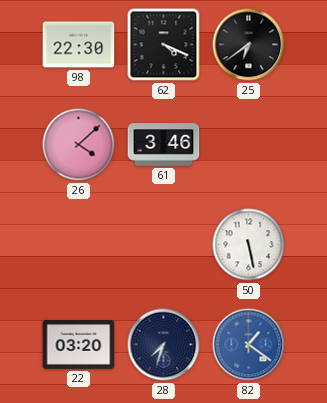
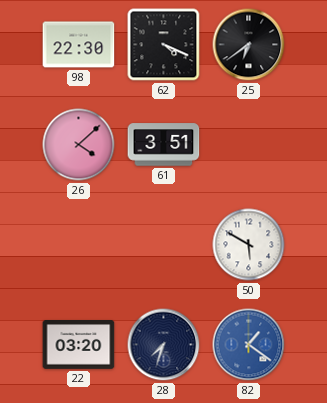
61: 3:46 -> 3:51 (164, 145)
50: 5:28 -> 5:50 (249, 245)
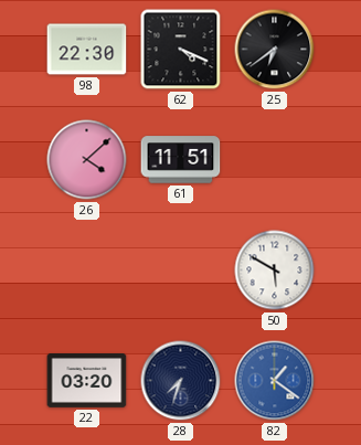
61: 3:51 -> 11:51 (181, 160)
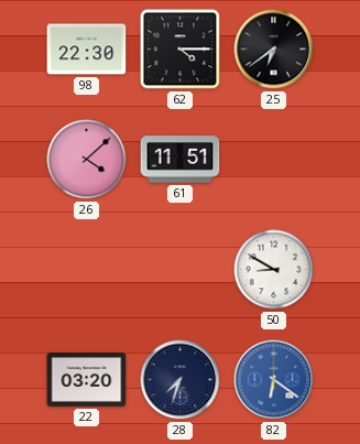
62: 4:19 -> 4:15 (181, 50)
50: 5:50 -> 8:50 (274, 270)
82: 1:21 -> 6:21 (274, 380)
